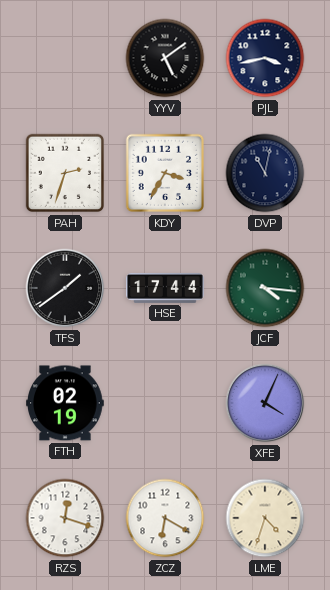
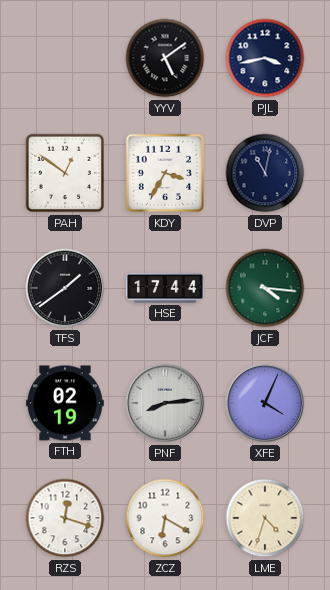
PAH: 2:33 -> 12:51 (65, 173)
PNF: none -> 8:14 (165, 403)
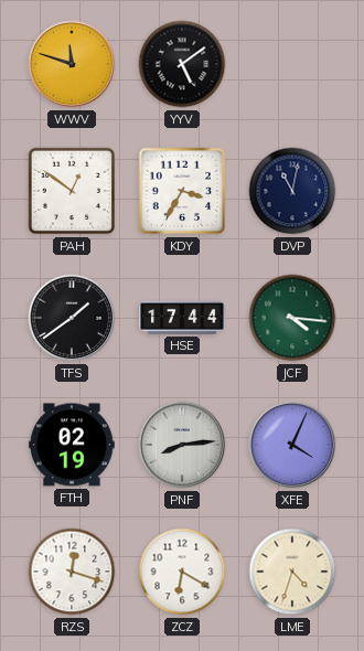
WWV: none -> 11:48 (72, 64)
PJL: 3:43 -> none (265, 58)
